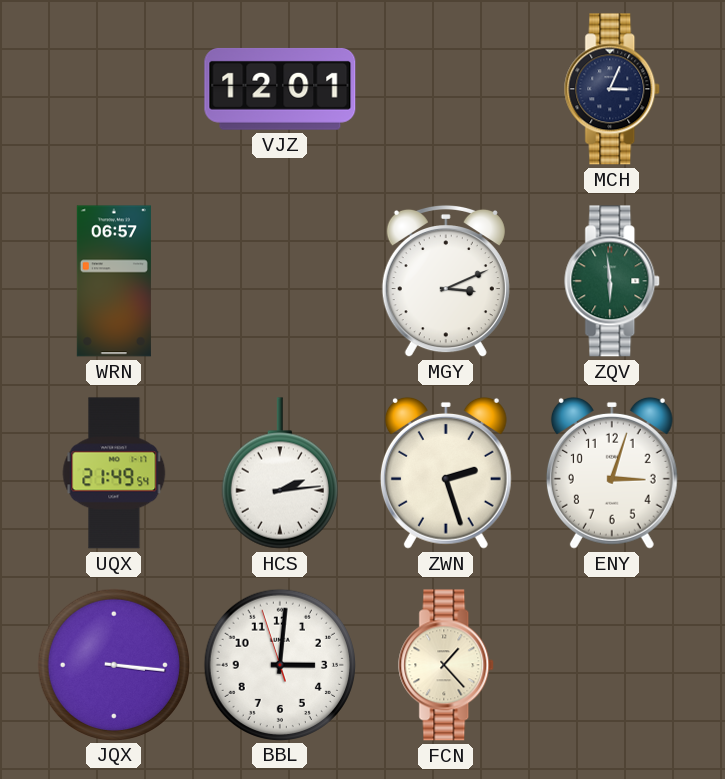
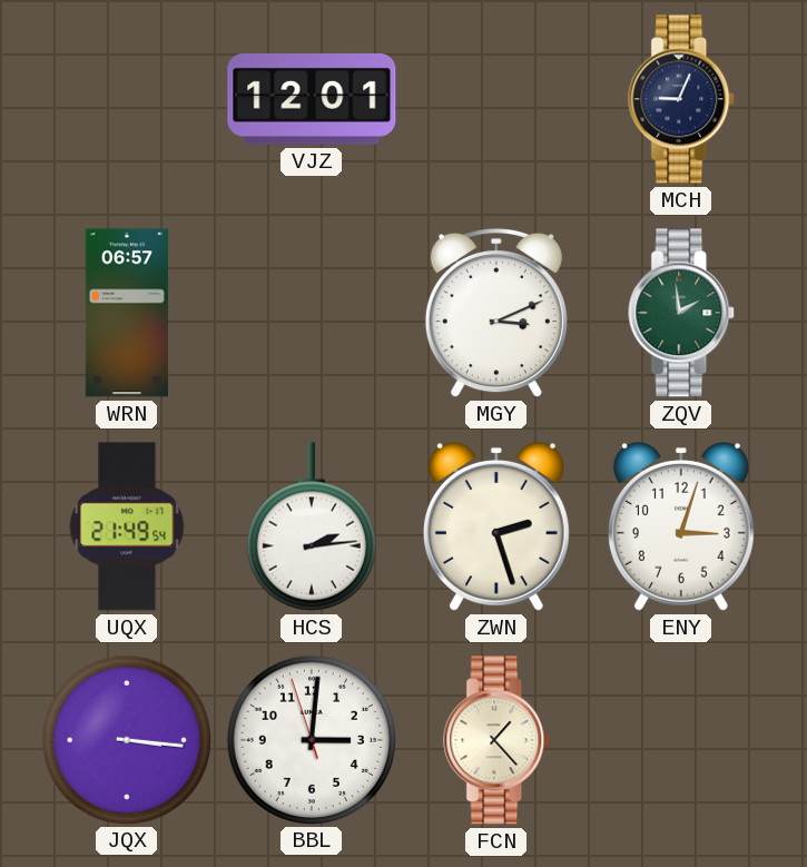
MCH: 3:04 -> 9:04 (682, 99)
ZQV: 5:59 -> 1:59 (682, 313)
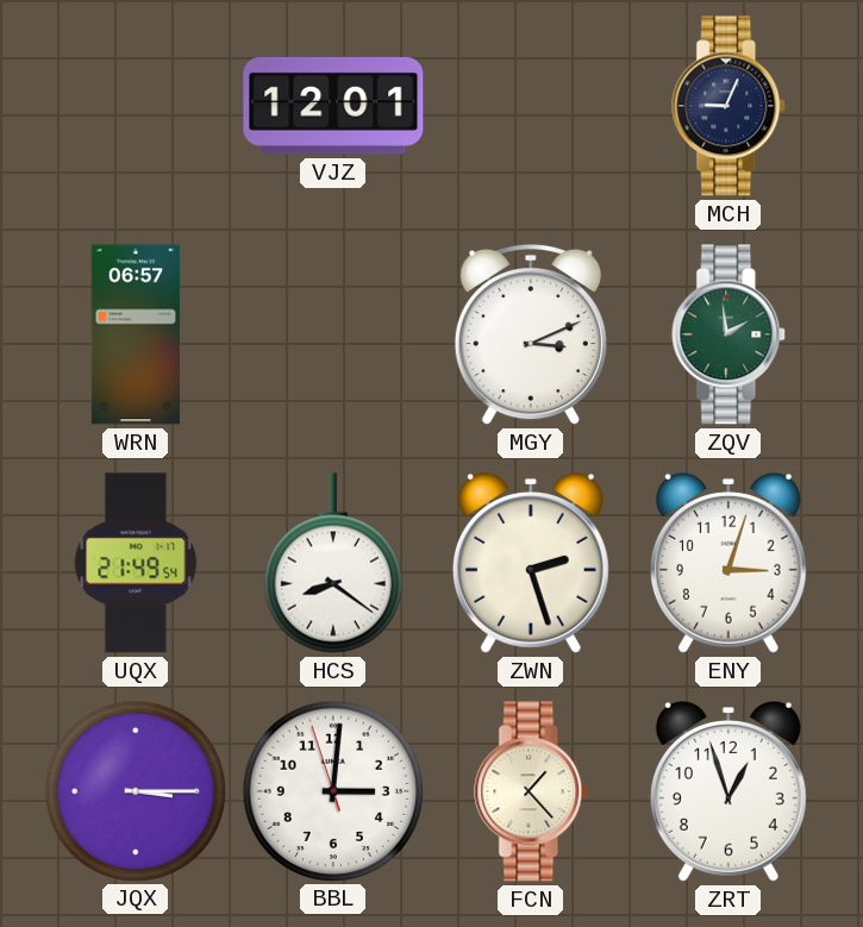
HCS: 2:14 -> 8:21 (333, 563)
JQX: 3:16 -> 3:15 (135, 790)
ZRT: none -> 12:57 (728, 791)
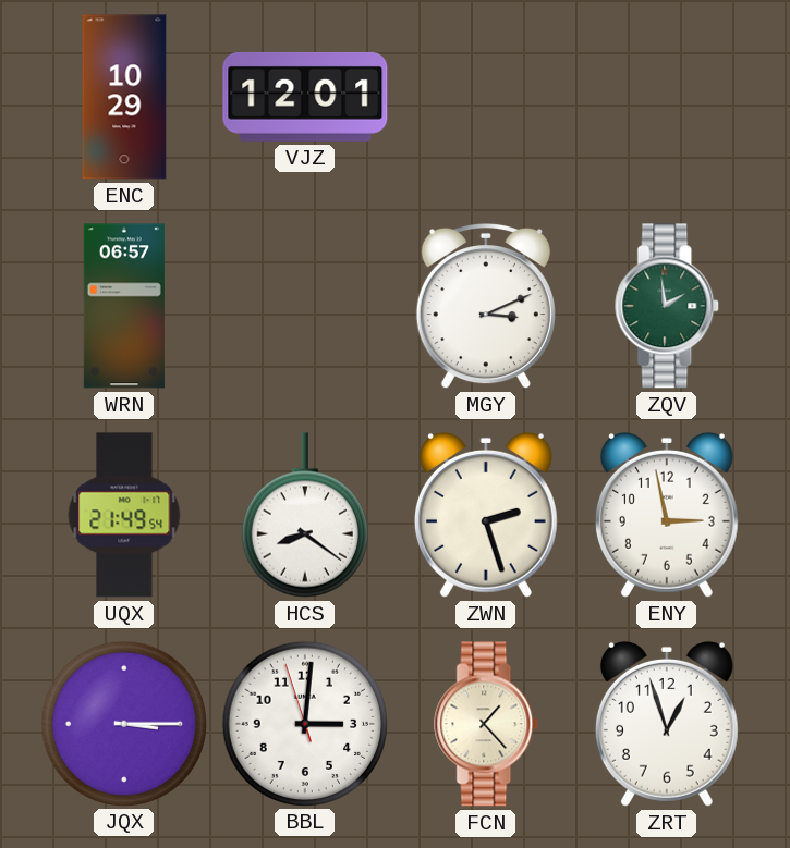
ENC: none -> 10:29 (124, 97)
MCH: 9:04 -> none (730, 106)
ENY: 3:03 -> 2:58 (667, 515)
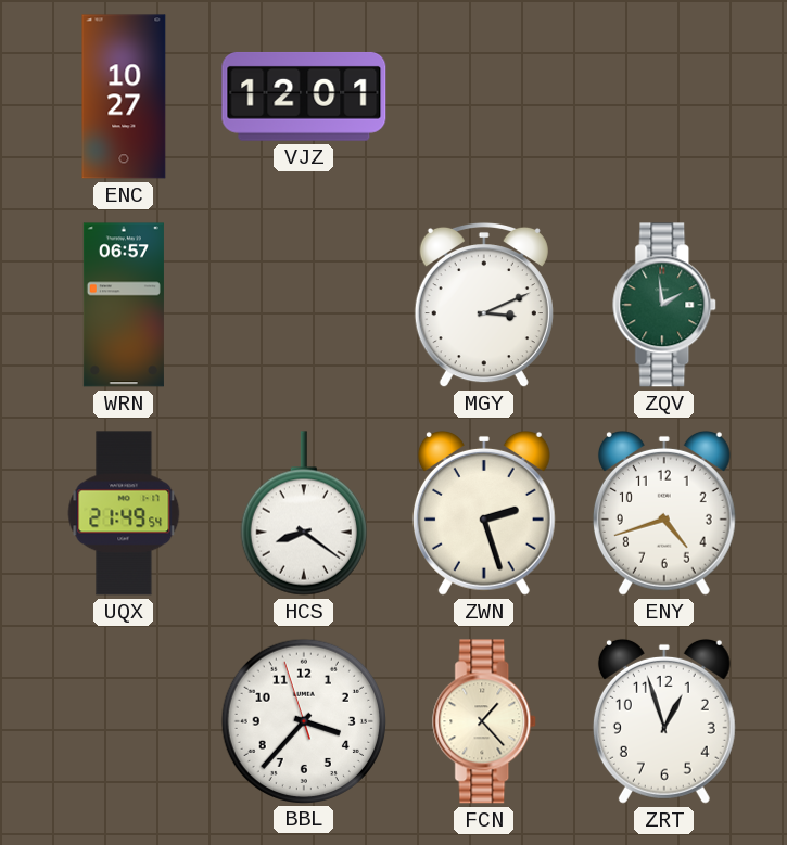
ENC: 10:29 -> 10:27 (124, 97)
ENY: 2:58 -> 4:42 (664, 513)
JQX: 3:15 -> none (123, 723)
BBL: 3:00 -> 3:36 (303, 720)
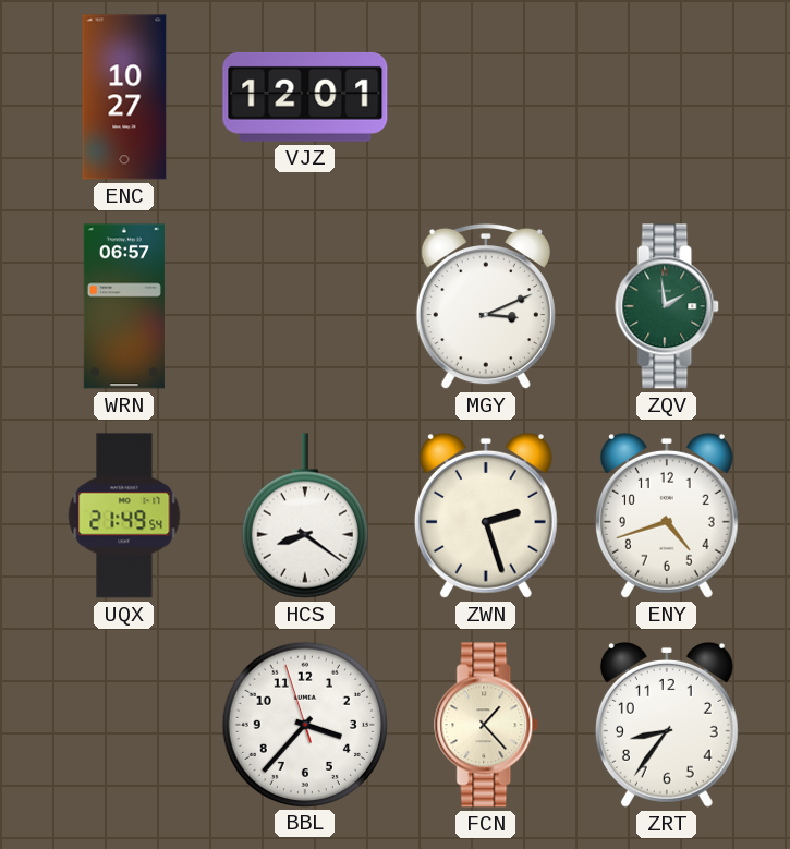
ZRT: 12:57 -> 8:36 (667, 725)
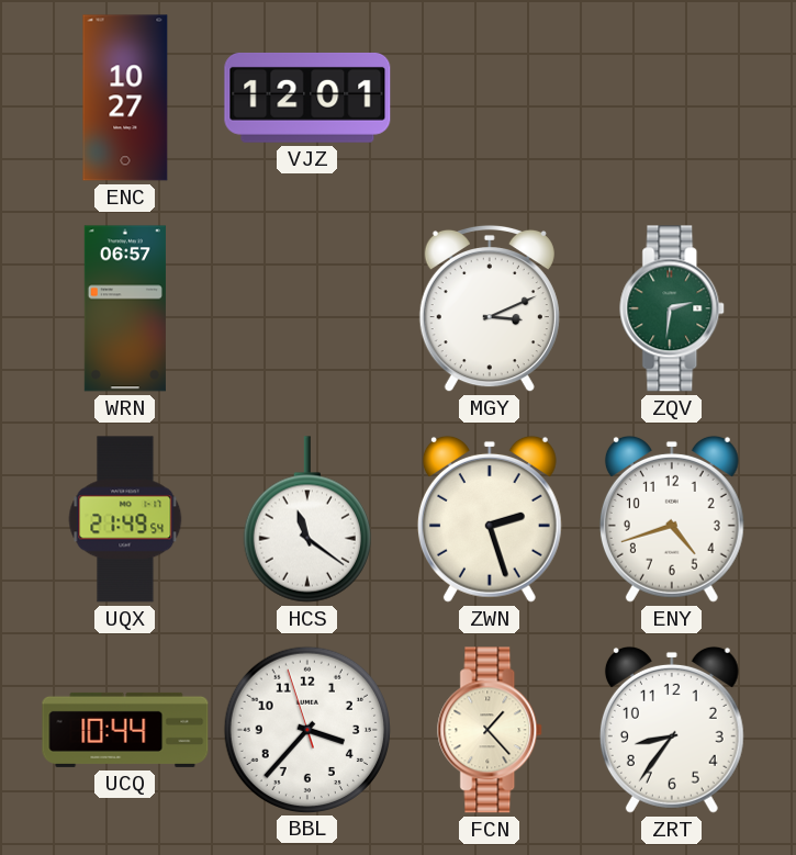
ZQV: 1:59 -> 2:31 (673, 308)
HCS: 8:21 -> 11:21 (307, 519)
UCQ: none -> 10:44 (125, 730)
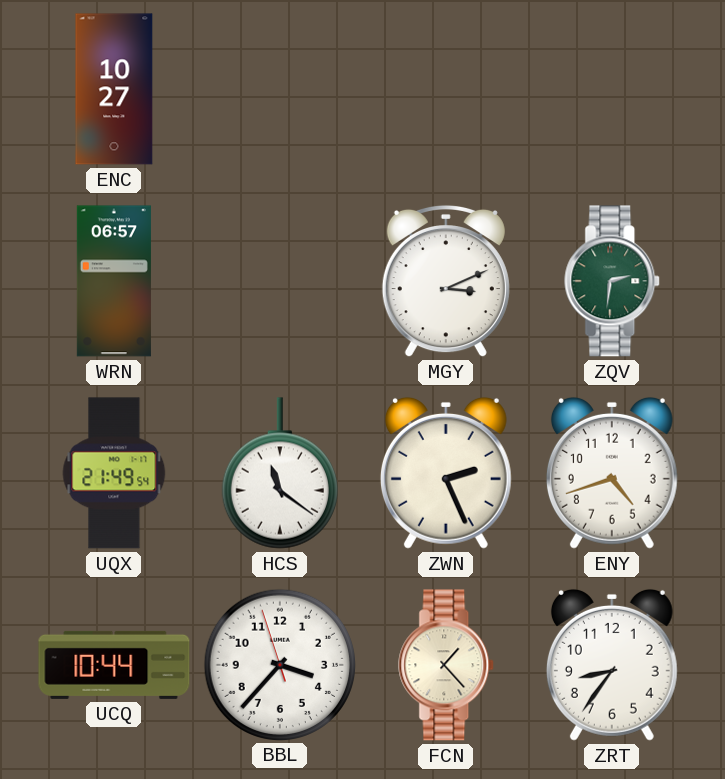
VJZ: 12:01 -> none (307, 98)
ZWN: 2:27 -> 2:26 (446, 473)
